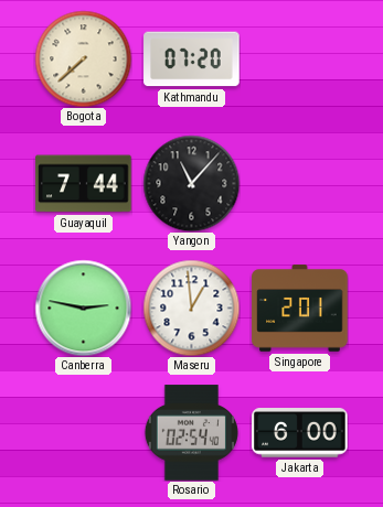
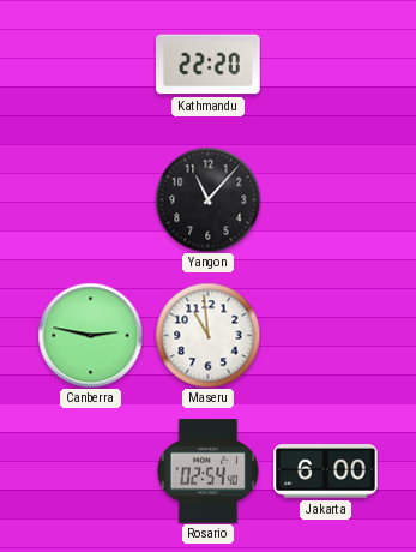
Bogota: 7:38 -> none (83, 58)
Kathmandu: 07:20 -> 22:20 (209, 65)
Guayaquil: 7:44 -> none (84, 184)
Maseru: 12:59 -> 10:59 (207, 335)
Singapore: 2:01 -> none (300, 309)
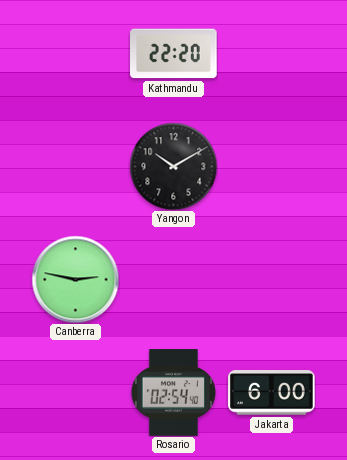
Yangon: 11:07 -> 10:10 (173, 166)
Maseru: 10:59 -> none (207, 335)
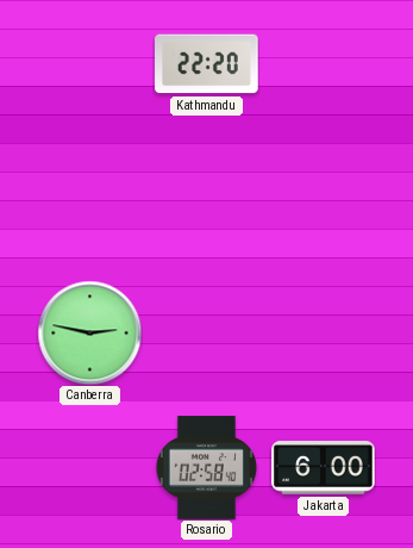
Yangon: 10:10 -> none (173, 166)
Rosario: 02:54 -> 02:58 (206, 468)
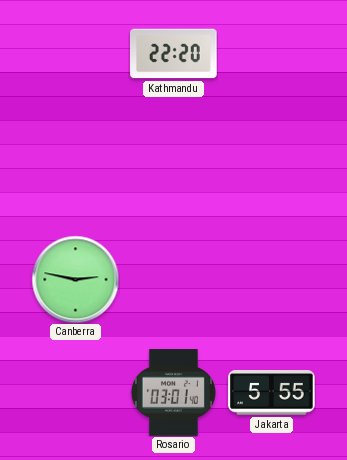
Rosario: 02:58 -> 03:01 (173, 393)
Jakarta: 6:00 -> 5:55 (272, 393)
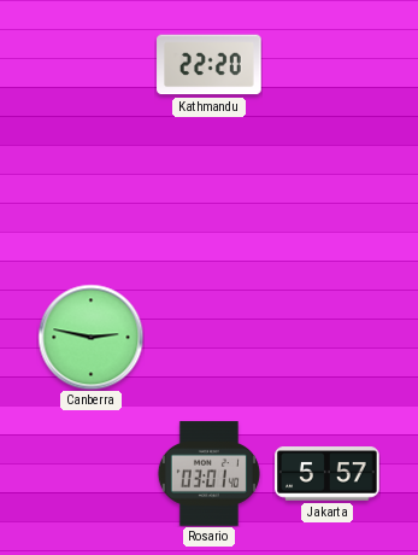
Jakarta: 5:55 -> 5:57 (328, 474)
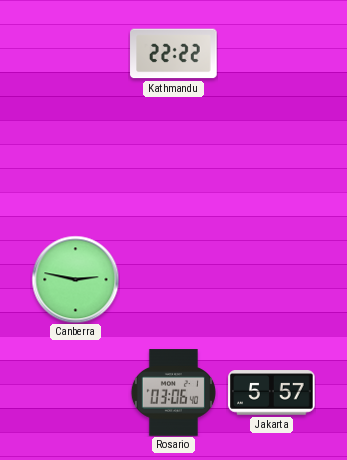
Kathmandu: 22:20 -> 22:22 (174, 54)
Rosario: 03:01 -> 03:06 (173, 393)
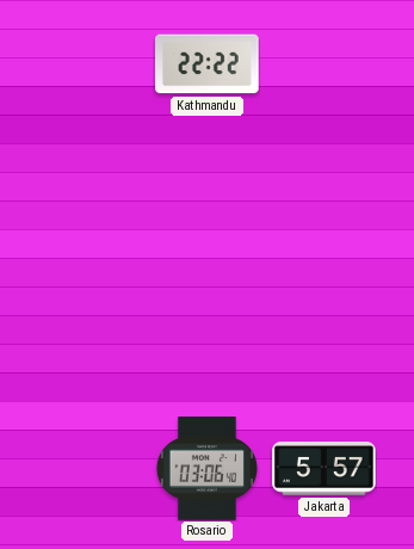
Canberra: 2:47 -> none (75, 279)
